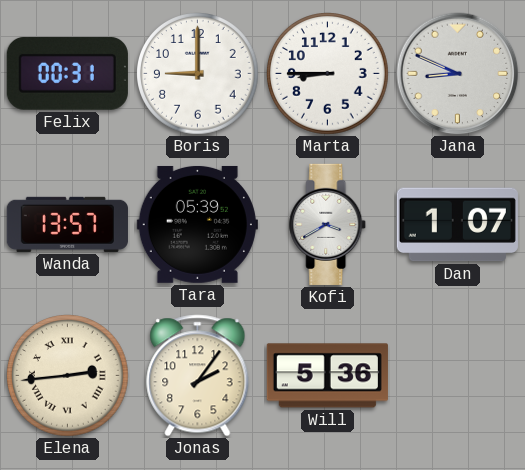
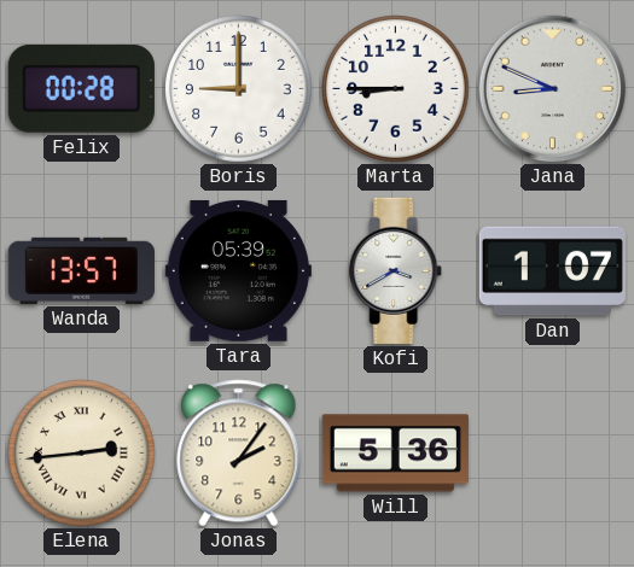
Felix: 00:31 -> 00:28 (81, 88)
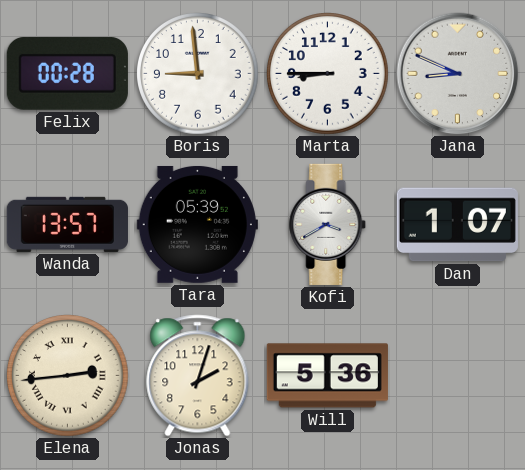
Boris: 9:00 -> 8:59 (198, 74)
Jonas: 2:06 -> 2:03 (198, 376)
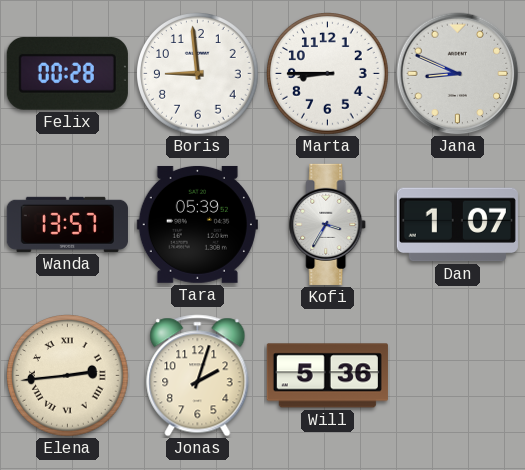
Kofi: 3:40 -> 3:35 (328, 224)
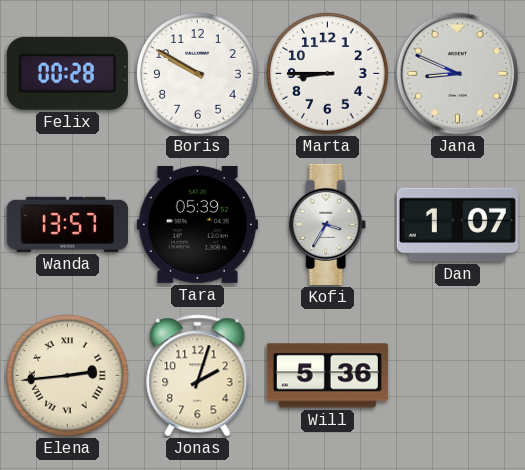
Boris: 8:59 -> 9:50 (198, 74)
